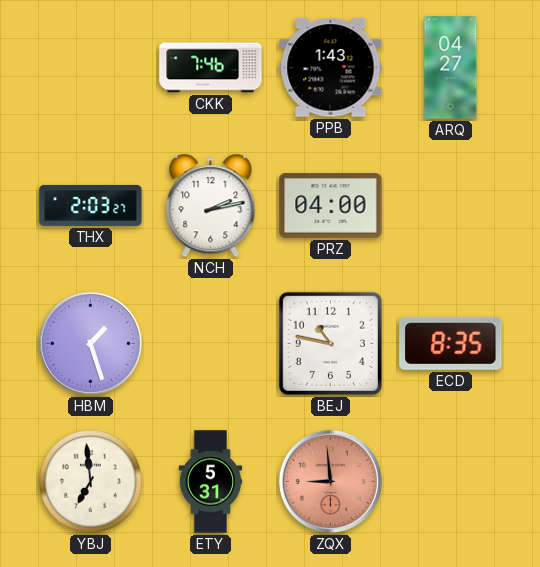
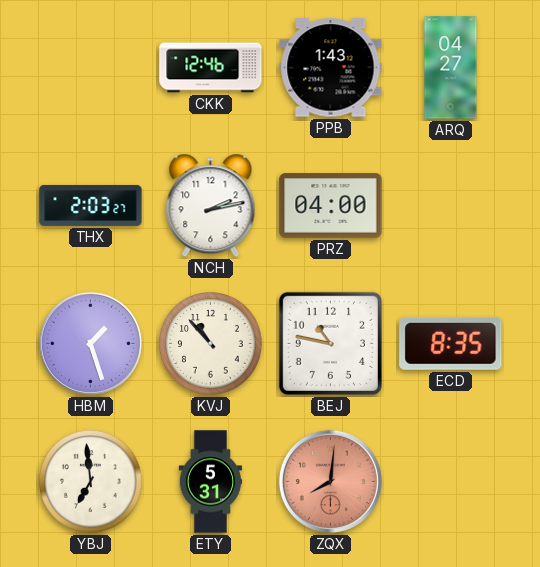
CKK: 7:46 -> 12:46 (211, 68)
KVJ: none -> 10:53 (211, 344)
ZQX: 8:59 -> 8:01 (330, 481)
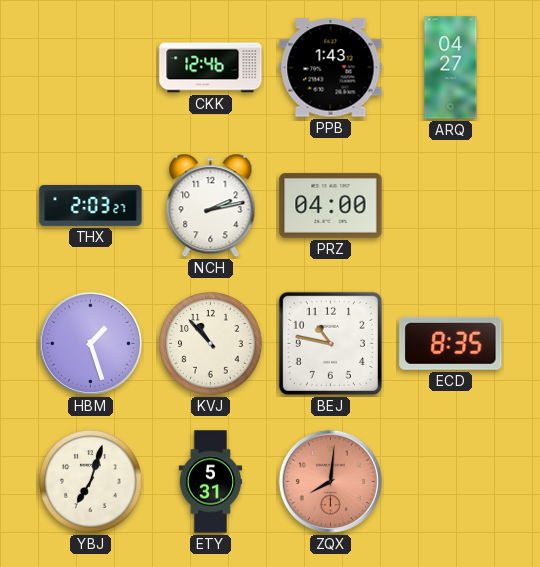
YBJ: 6:59 -> 7:03 (91, 482)
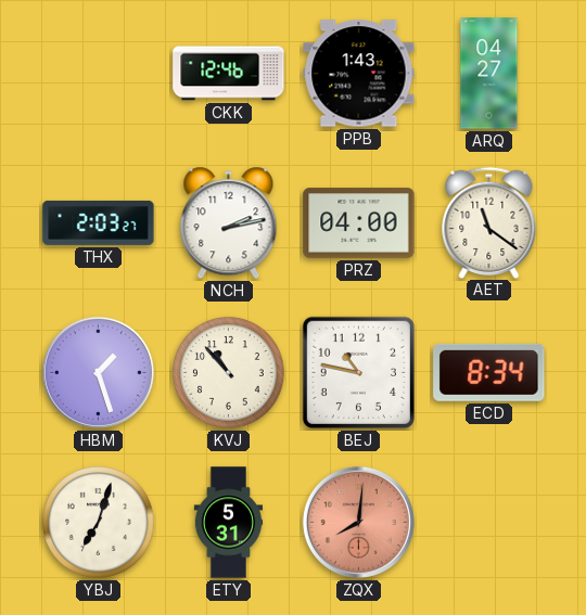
AET: none -> 11:21 (489, 222)
ECD: 8:35 -> 8:34 (489, 372)
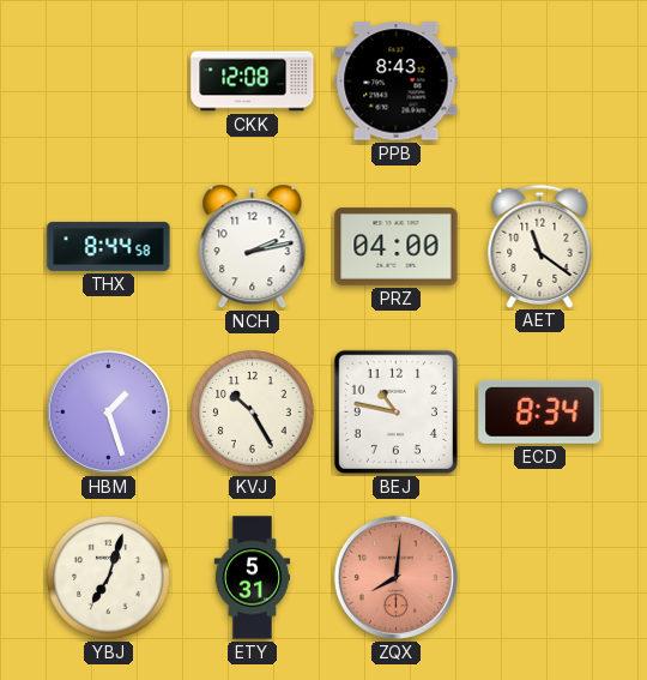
CKK: 12:46 -> 12:08 (253, 82)
PPB: 1:43 -> 8:43 (397, 82)
ARQ: 04:27 -> none (489, 74)
THX: 2:03 -> 8:44 (109, 246)
KVJ: 10:53 -> 10:25 (253, 413)
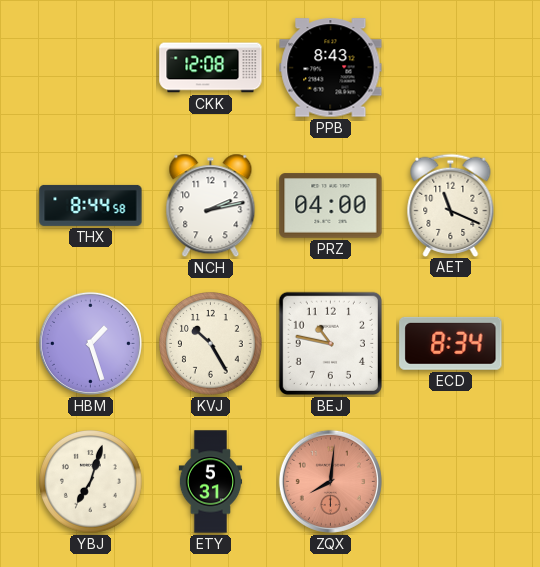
AET: 11:21 -> 11:19 (451, 205)
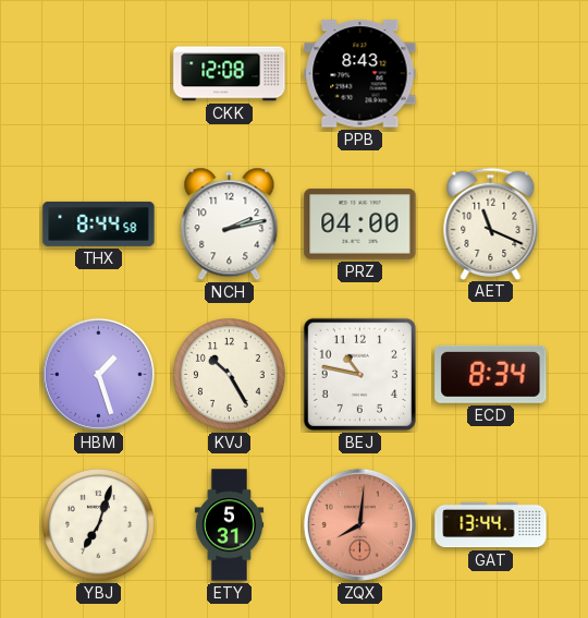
GAT: none -> 13:44 (491, 525)
